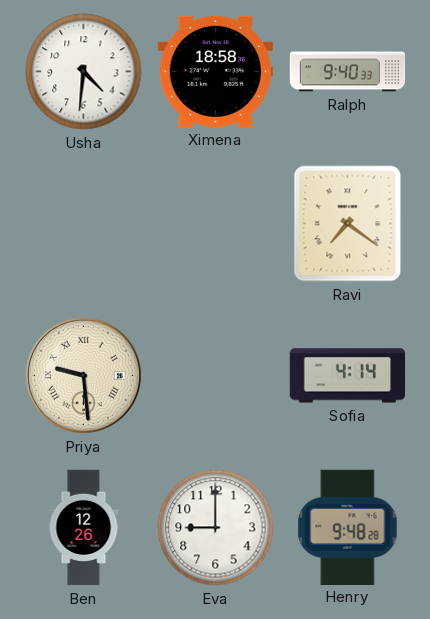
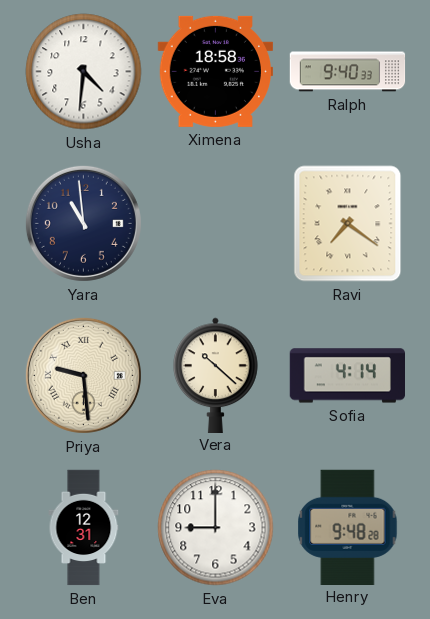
Yara: none -> 10:59 (83, 223)
Vera: none -> 10:22 (216, 375)
Ben: 12:26 -> 12:31 (84, 528)
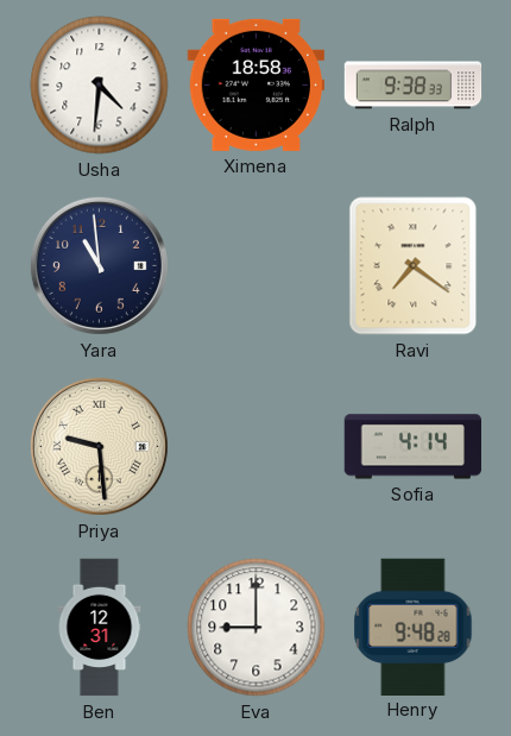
Ralph: 9:40 -> 9:38 (414, 86)
Vera: 10:22 -> none (216, 375)
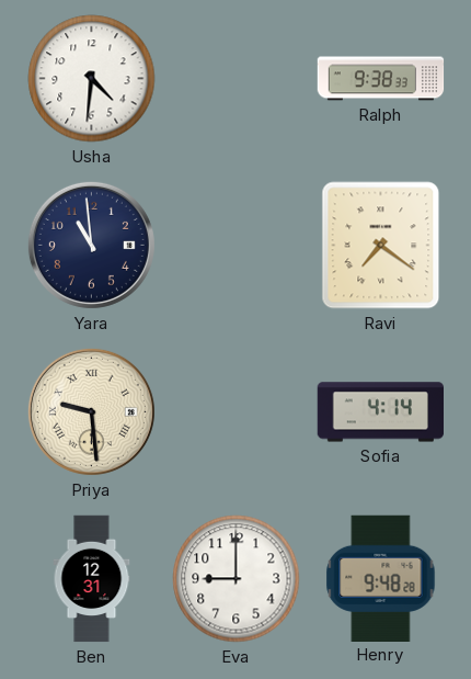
Ximena: 18:58 -> none (255, 84)
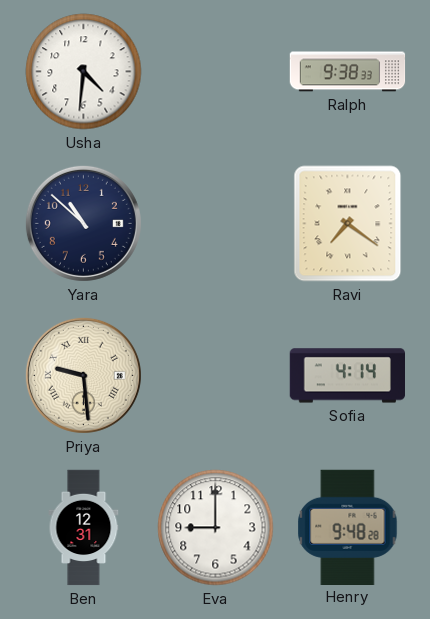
Yara: 10:59 -> 10:52 (83, 223)
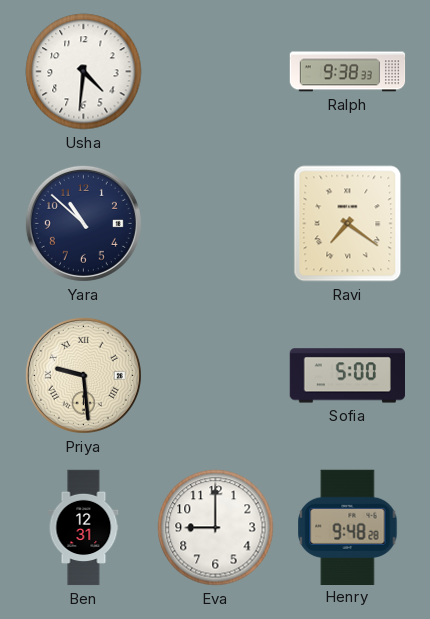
Sofia: 4:14 -> 5:00 (347, 376)
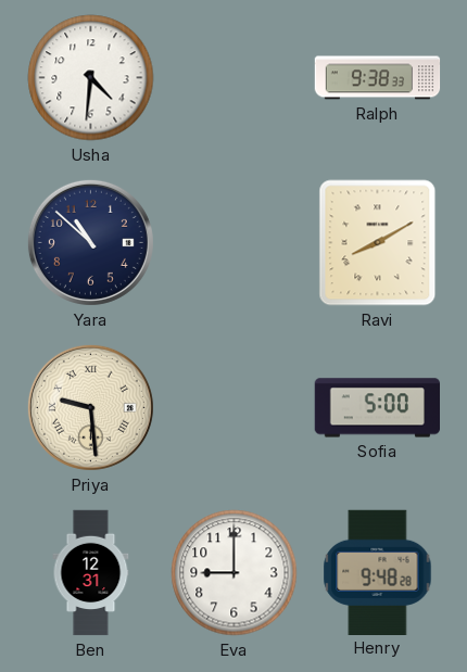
Ravi: 7:21 -> 8:10 (378, 243)
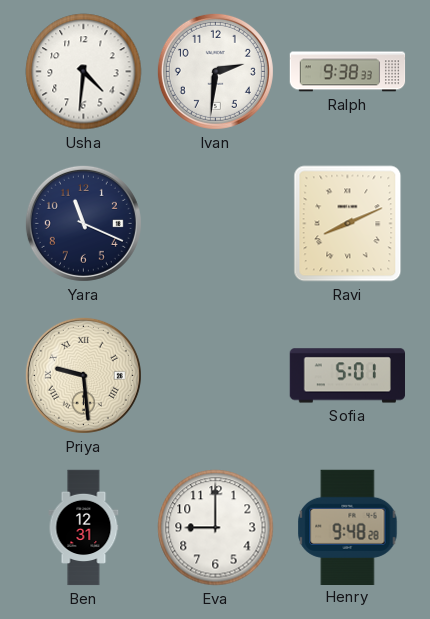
Ivan: none -> 2:31 (215, 71)
Yara: 10:52 -> 11:19 (83, 223)
Ravi: 8:10 -> 8:11 (348, 224)
Sofia: 5:00 -> 5:01 (347, 376)
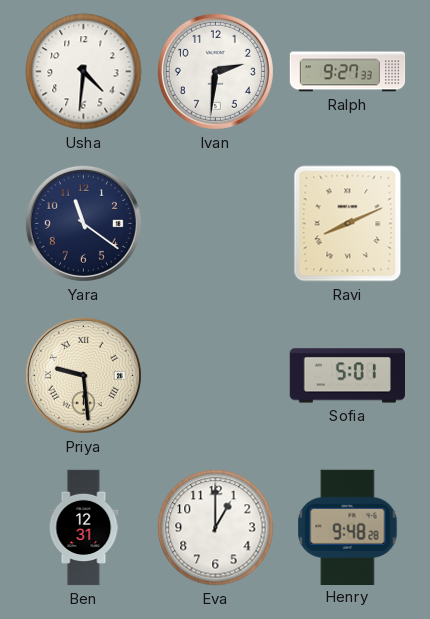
Ralph: 9:38 -> 9:27 (348, 72)
Yara: 11:19 -> 11:21 (83, 223)
Eva: 9:00 -> 1:00 (216, 528)
